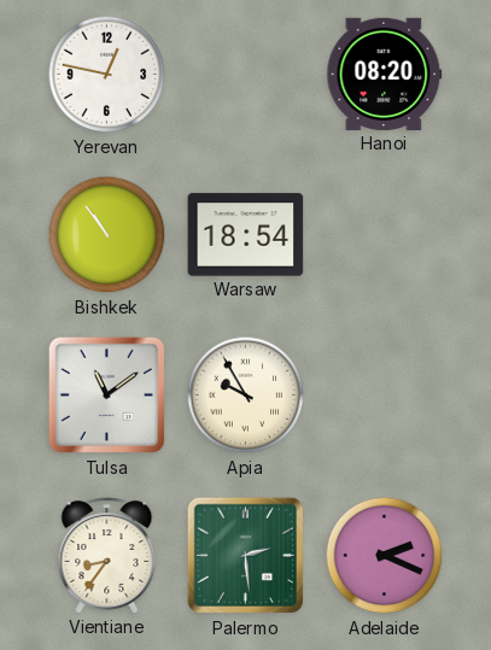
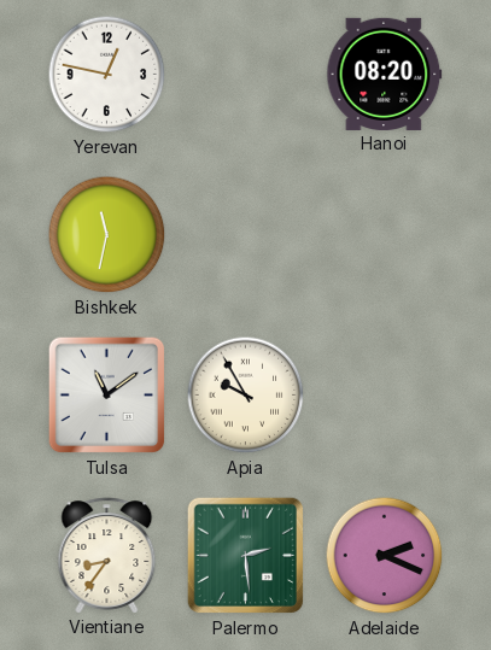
Bishkek: 10:54 -> 11:32 (107, 235)
Warsaw: 18:54 -> none (246, 235)
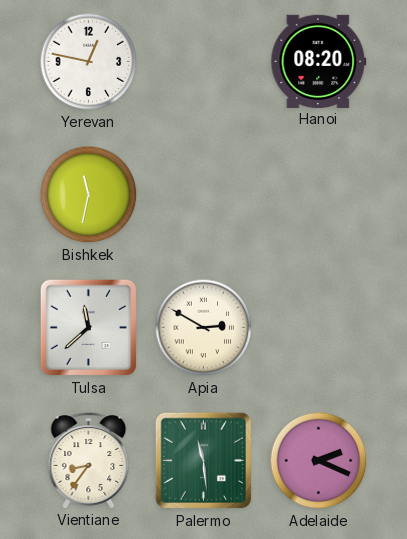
Tulsa: 11:09 -> 11:38 (89, 328)
Apia: 9:55 -> 2:50 (204, 328)
Palermo: 2:29 -> 11:29 (204, 461)
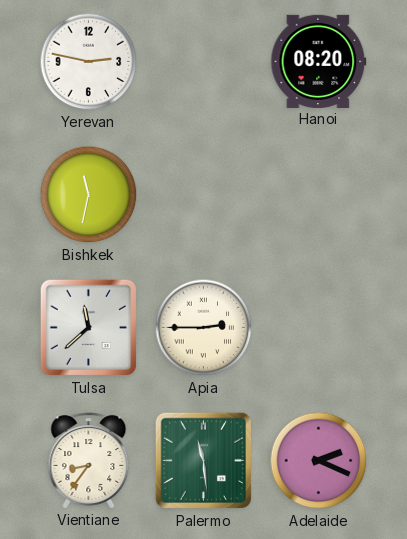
Yerevan: 12:47 -> 2:47 (89, 62)
Apia: 2:50 -> 2:45 (204, 328)
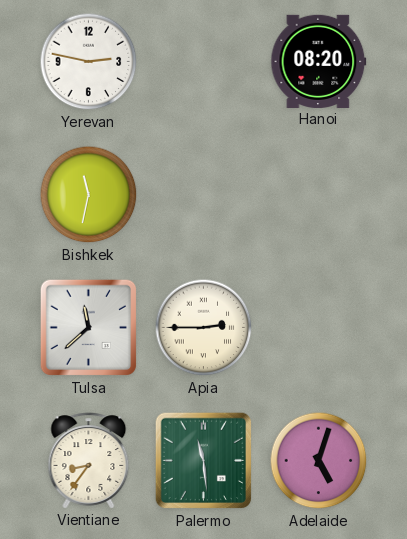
Adelaide: 2:19 -> 5:03 (319, 461)
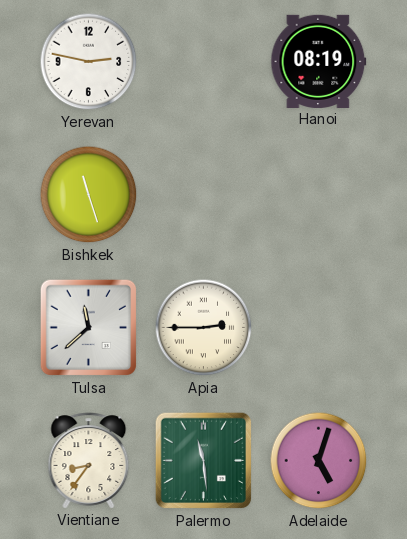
Hanoi: 08:20 -> 08:19 (319, 61)
Bishkek: 11:32 -> 11:27 (89, 195)
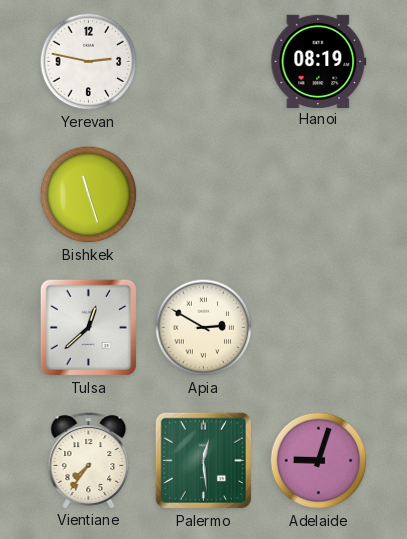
Tulsa: 11:38 -> 12:38 (89, 328)
Apia: 2:45 -> 2:50 (204, 328)
Vientiane: 8:36 -> 7:36 (89, 461)
Palermo: 11:29 -> 12:29 (204, 461)
Adelaide: 5:03 -> 9:03 (319, 461)
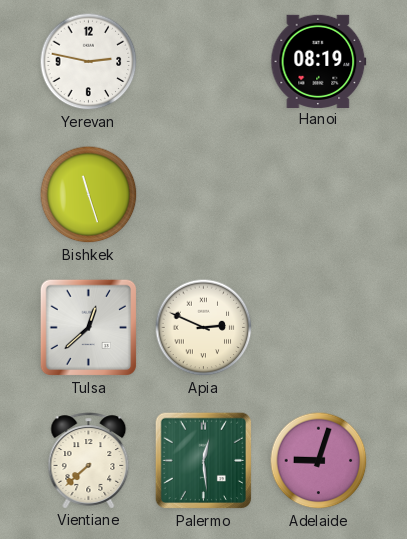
Apia: 2:50 -> 2:49 (204, 328)
Vientiane: 7:36 -> 7:38 (89, 461)
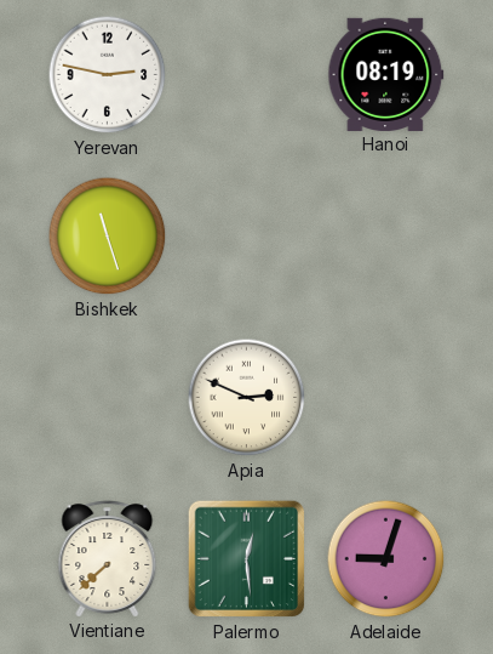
Tulsa: 12:38 -> none (89, 328)
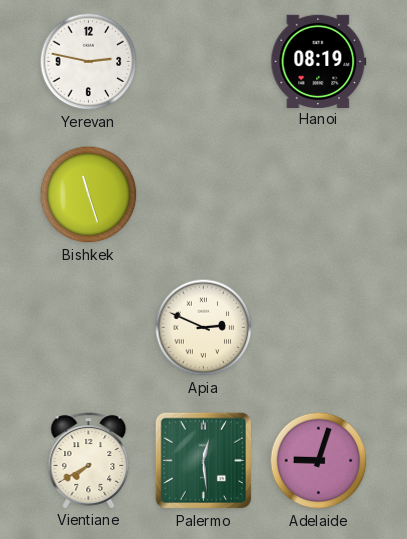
Vientiane: 7:38 -> 7:40 (89, 461)
